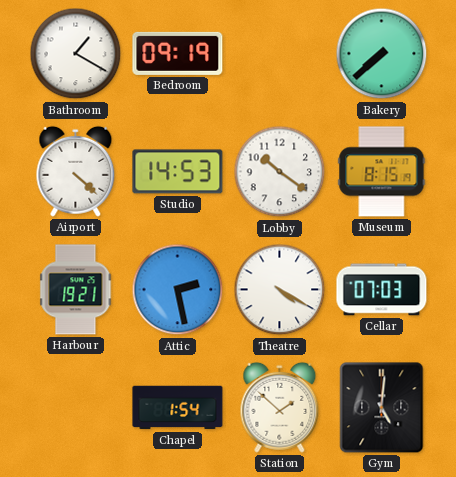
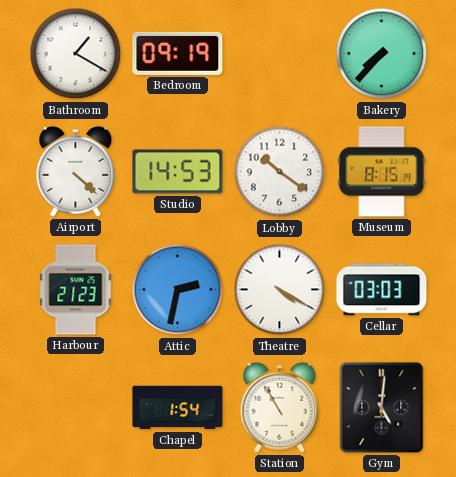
Bakery: 7:38 -> 7:37 (382, 54)
Harbour: 19:21 -> 21:23 (76, 290)
Attic: 2:28 -> 2:32 (178, 290)
Cellar: 07:03 -> 03:03 (382, 290)
Station: 1:52 -> 10:55 (280, 407)
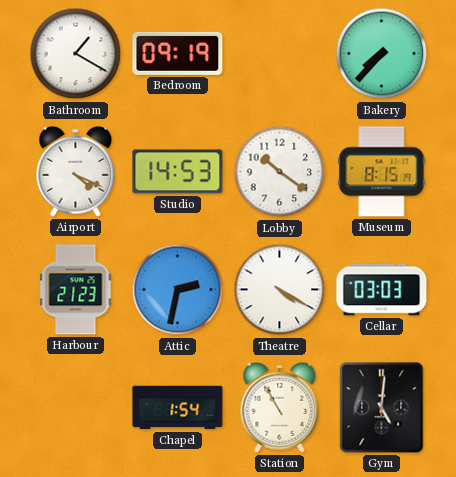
Airport: 4:22 -> 4:19 (76, 171)
